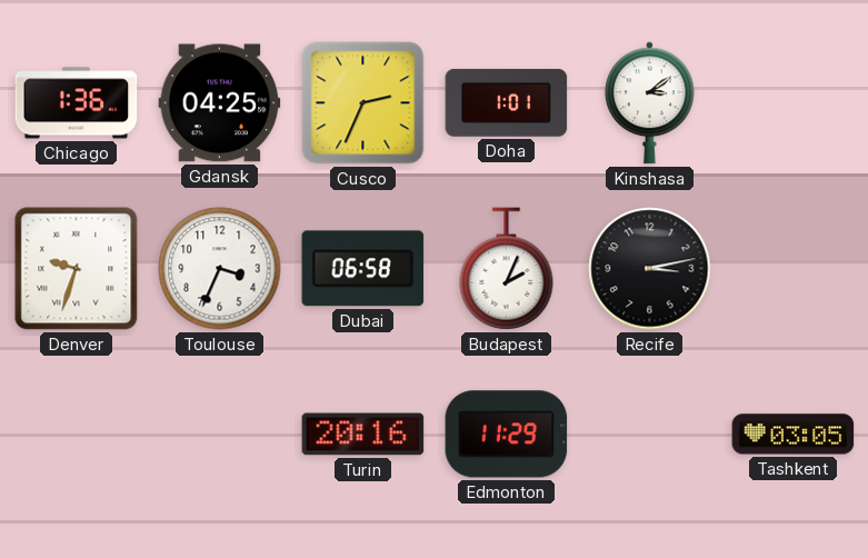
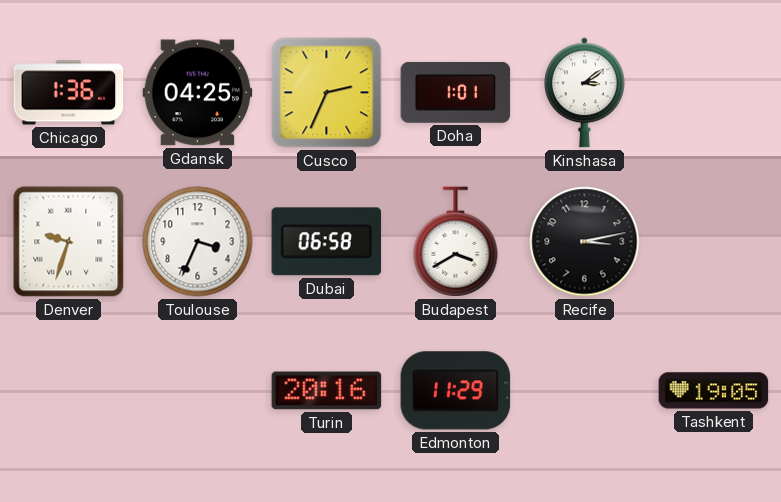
Budapest: 2:04 -> 3:40 (456, 242)
Tashkent: 03:05 -> 19:05 (714, 391)
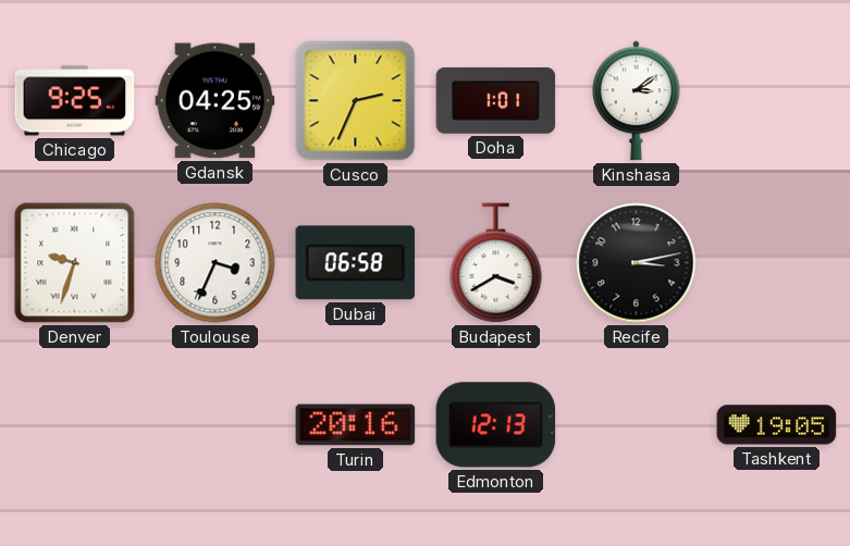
Chicago: 1:36 -> 9:25 (75, 101)
Edmonton: 11:29 -> 12:13 (496, 425)
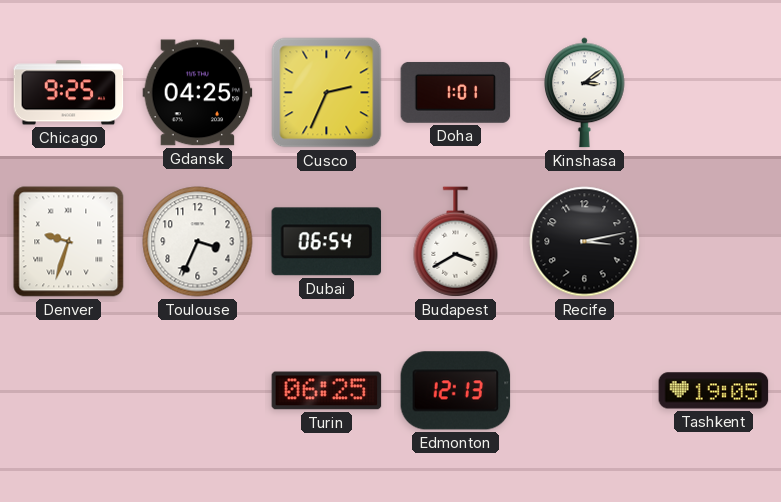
Dubai: 06:58 -> 06:54 (327, 242)
Turin: 20:16 -> 06:25 (327, 391)
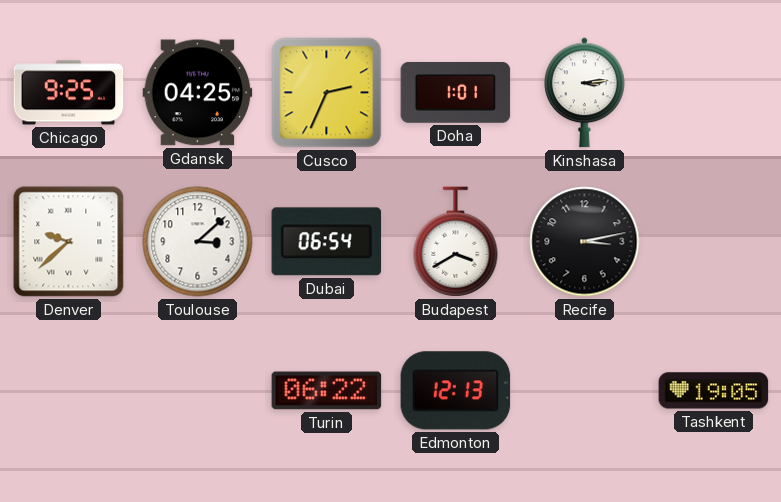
Kinshasa: 3:09 -> 3:14 (584, 93)
Denver: 9:33 -> 9:38 (69, 242)
Toulouse: 3:34 -> 3:08 (198, 242)
Turin: 06:25 -> 06:22 (327, 391)
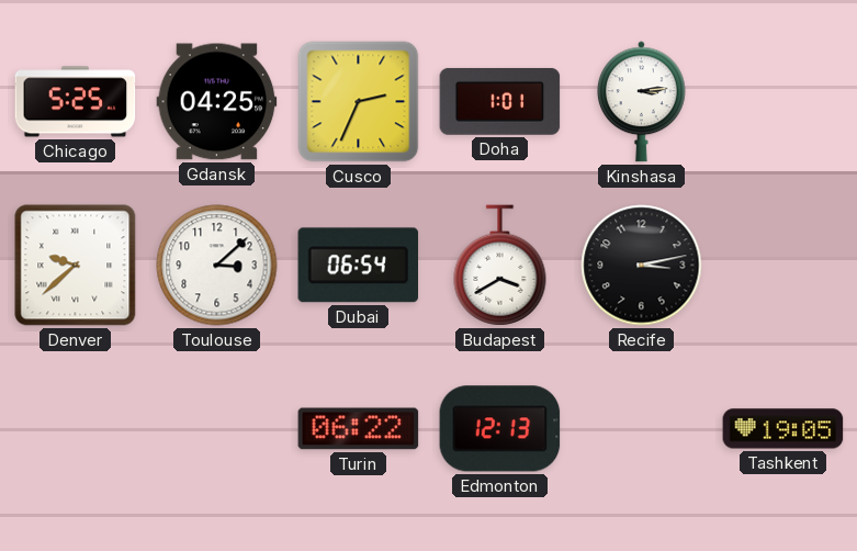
Chicago: 9:25 -> 5:25 (76, 102)
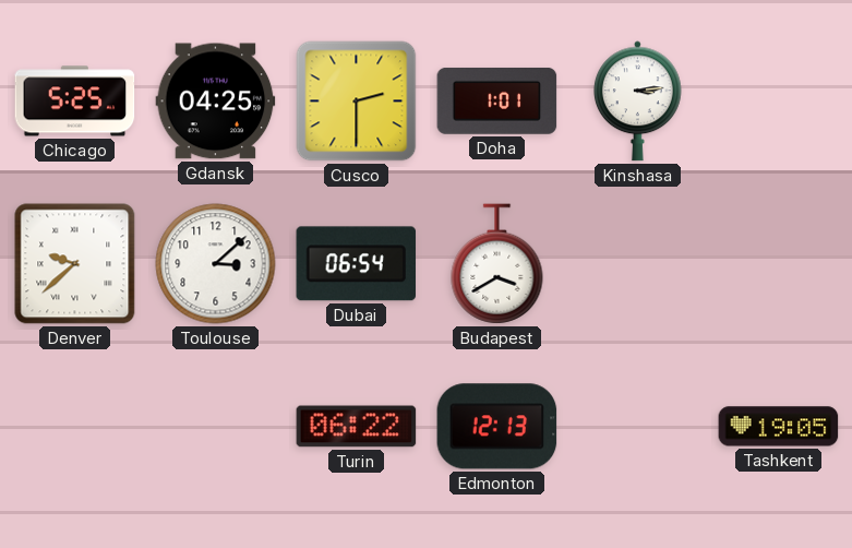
Cusco: 2:34 -> 2:30 (357, 102)
Recife: 3:13 -> none (642, 266)
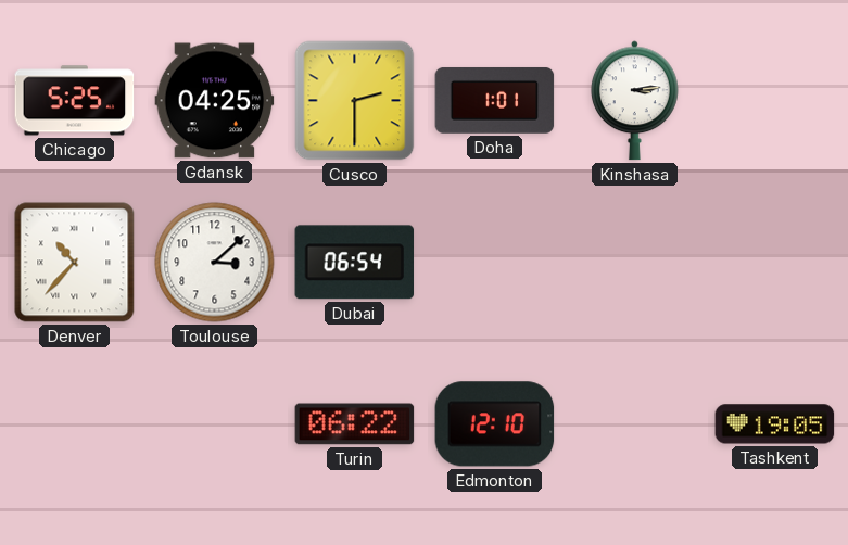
Denver: 9:38 -> 10:37 (75, 263)
Budapest: 3:40 -> none (497, 264)
Edmonton: 12:13 -> 12:10 (495, 424)
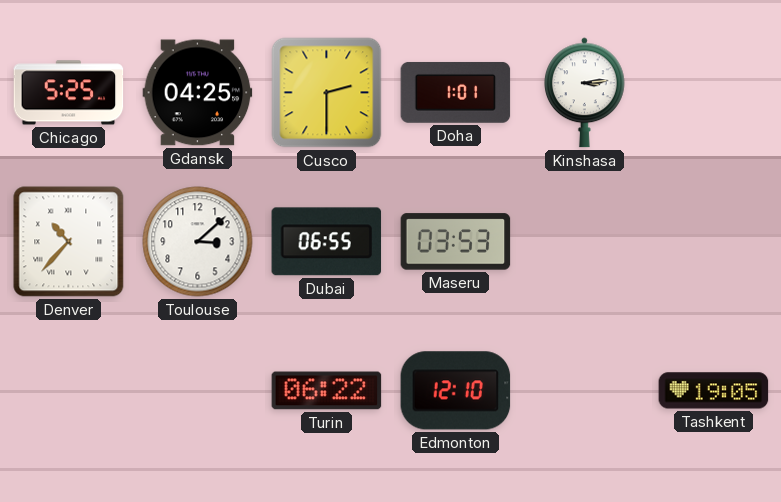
Dubai: 06:54 -> 06:55 (327, 242)
Maseru: none -> 03:53 (456, 242)
